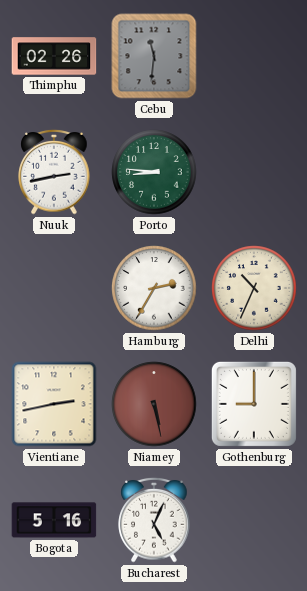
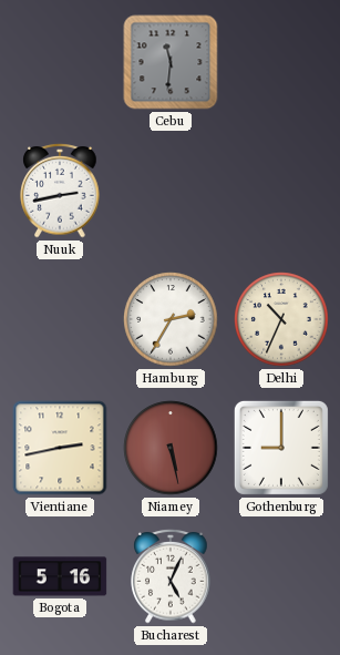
Thimphu: 02:26 -> none (54, 56)
Porto: 8:46 -> none (154, 172)
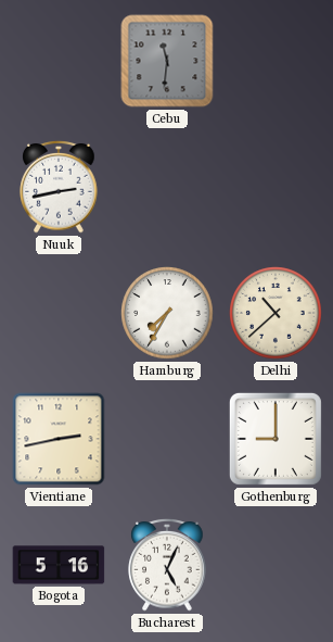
Hamburg: 2:35 -> 7:35 (167, 313)
Delhi: 10:34 -> 10:38 (276, 313)
Niamey: 5:28 -> none (171, 448)
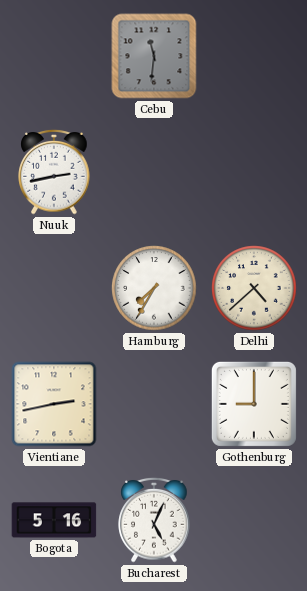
Delhi: 10:38 -> 4:38 (254, 288)
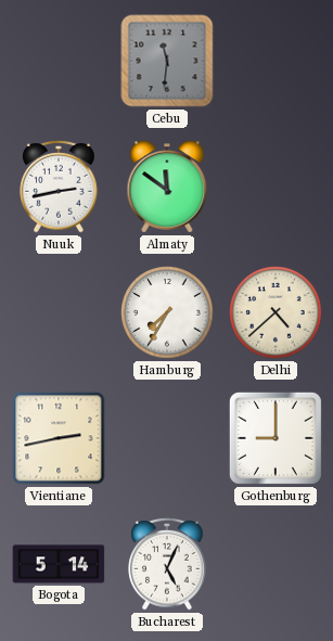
Almaty: none -> 11:51 (167, 187)
Bogota: 5:16 -> 5:14 (59, 564)
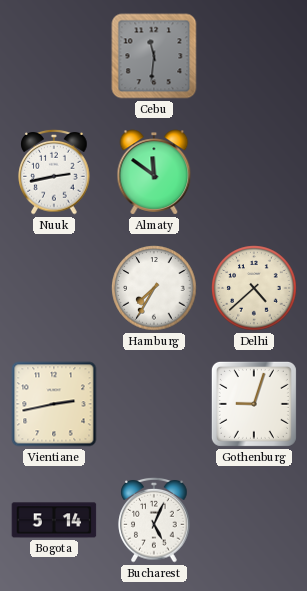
Gothenburg: 9:00 -> 9:03 (254, 404)
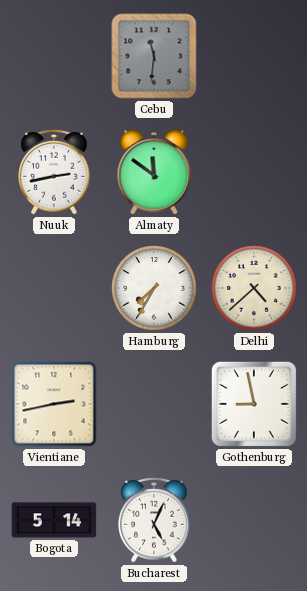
Gothenburg: 9:03 -> 8:58 (254, 404)
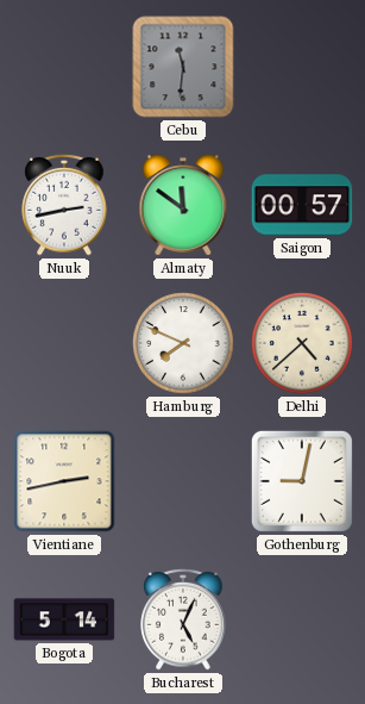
Saigon: none -> 00:57 (302, 205)
Hamburg: 7:35 -> 7:49 (183, 343)
Gothenburg: 8:58 -> 9:02 (302, 481)
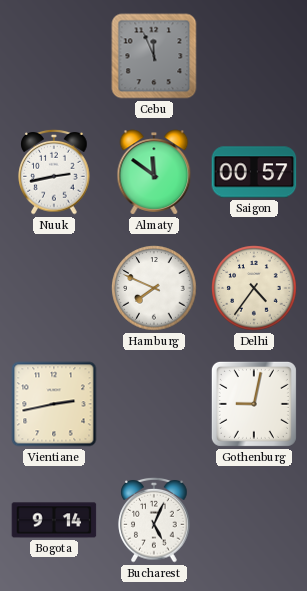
Cebu: 11:31 -> 11:56 (154, 56)
Delhi: 4:38 -> 4:36 (254, 288)
Bogota: 5:14 -> 9:14 (54, 520)
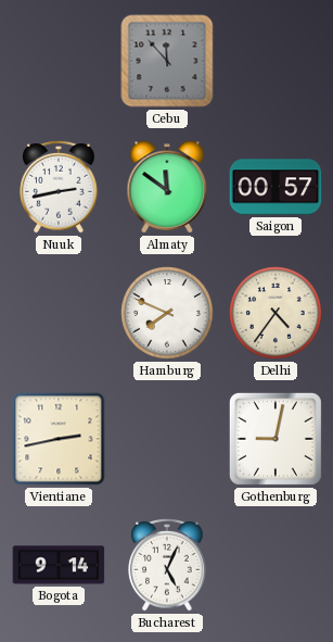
Cebu: 11:56 -> 11:53 (167, 61)
